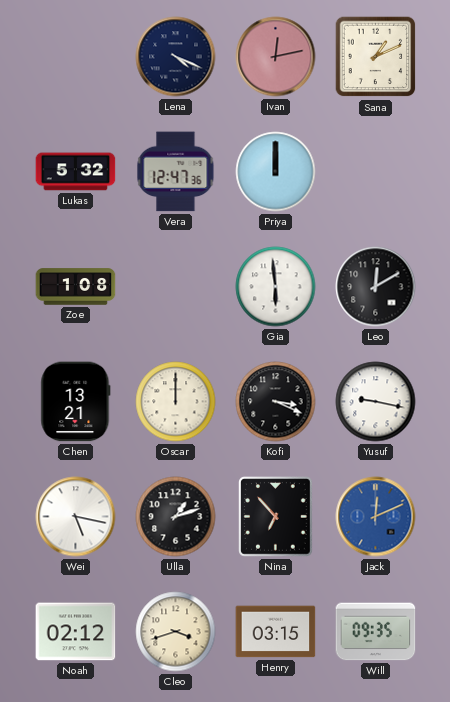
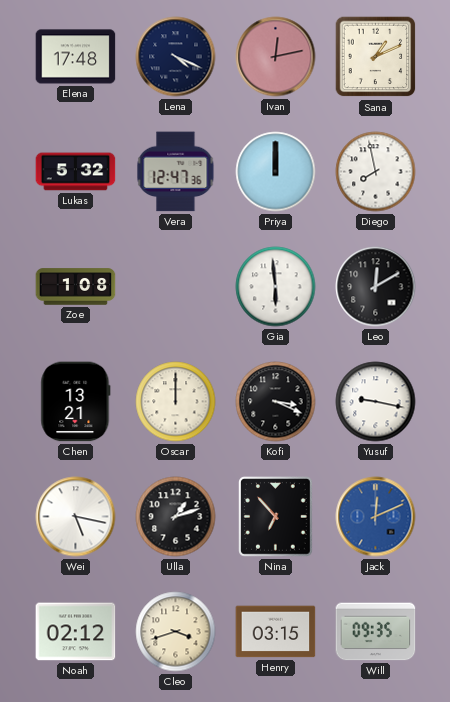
Elena: none -> 17:48 (76, 57)
Diego: none -> 7:58 (376, 172)
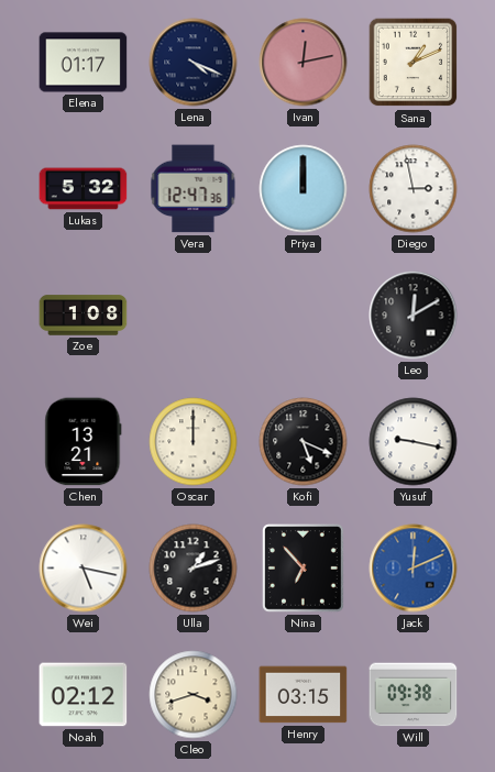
Elena: 17:48 -> 01:17 (84, 63)
Diego: 7:58 -> 2:58 (414, 189)
Gia: 5:59 -> none (276, 287)
Kofi: 3:19 -> 5:19 (304, 442)
Will: 09:35 -> 09:38 (414, 695)
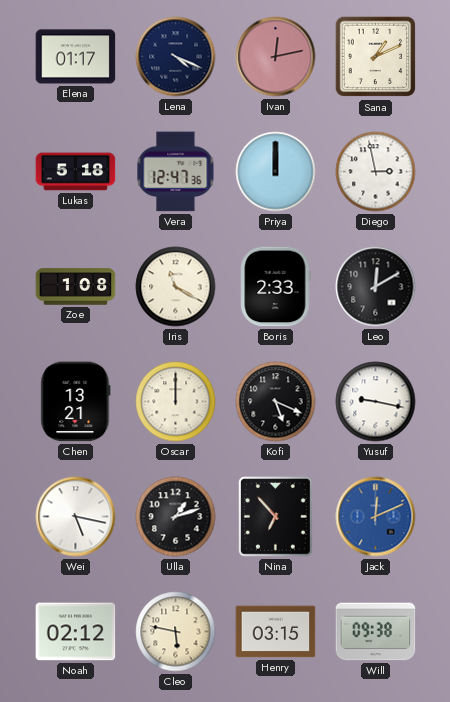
Lukas: 5:32 -> 5:18 (76, 172)
Iris: none -> 11:20 (176, 287)
Boris: none -> 2:33 (276, 287)
Cleo: 3:42 -> 5:47 (176, 632)
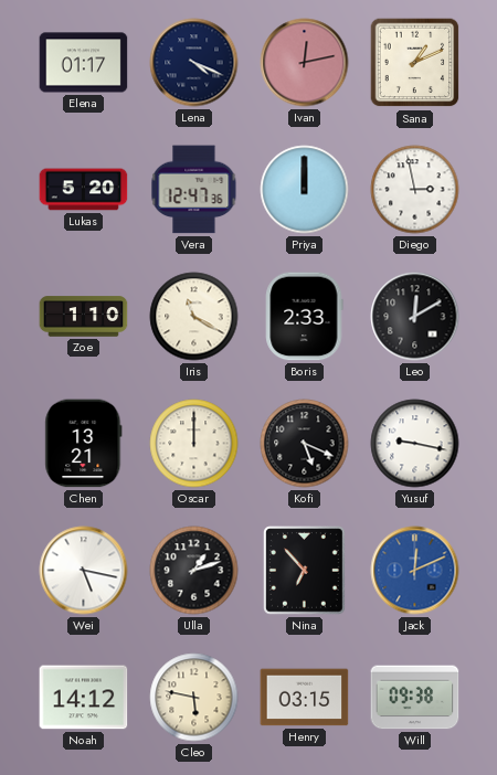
Lukas: 5:18 -> 5:20 (84, 190)
Zoe: 1:08 -> 1:10 (84, 317)
Noah: 02:12 -> 14:12 (84, 698)
